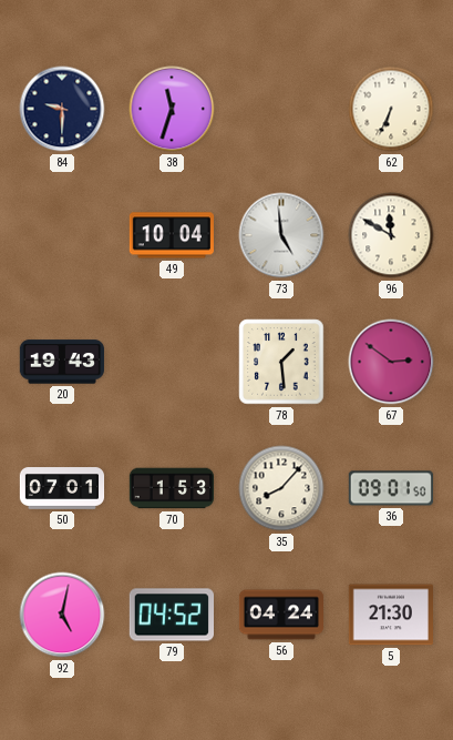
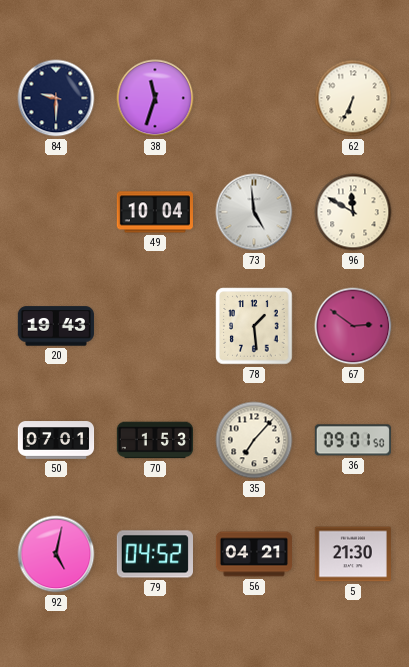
35: 8:07 -> 7:07 (254, 440)
56: 04:24 -> 04:21 (253, 554)
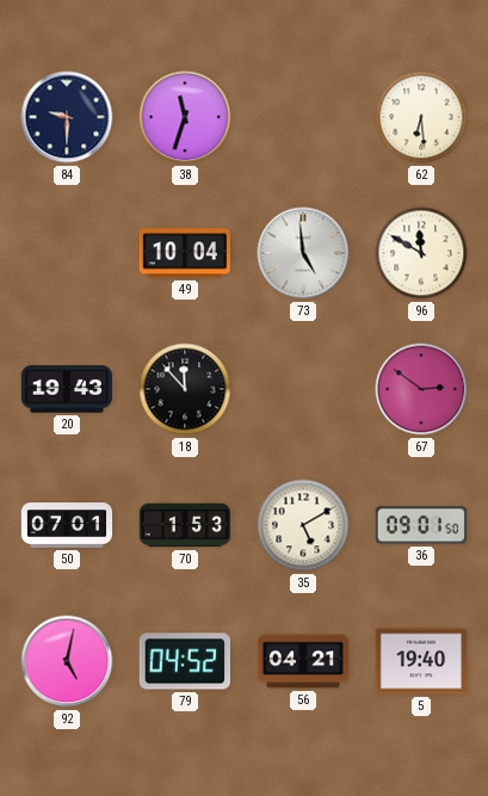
62: 6:34 -> 6:29 (421, 117)
18: none -> 11:53 (185, 389)
78: 1:29 -> none (254, 326)
35: 7:07 -> 5:10 (303, 525)
5: 21:30 -> 19:40 (420, 661)
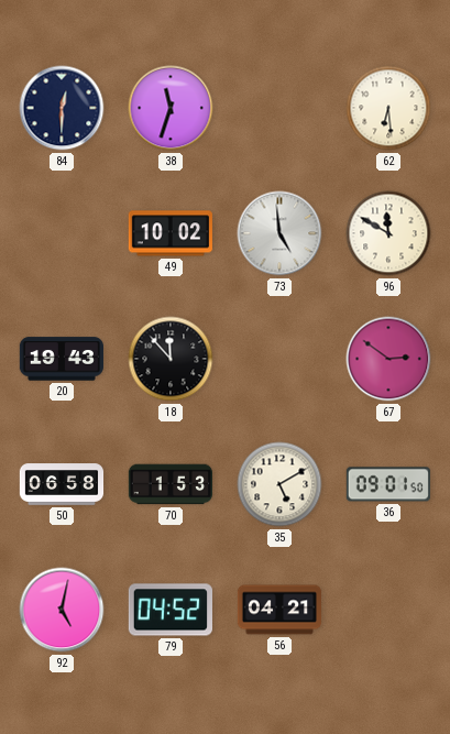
84: 9:30 -> 12:30 (62, 108)
49: 10:04 -> 10:02 (171, 233)
50: 07:01 -> 06:58 (62, 484)
5: 19:40 -> none (420, 661)
